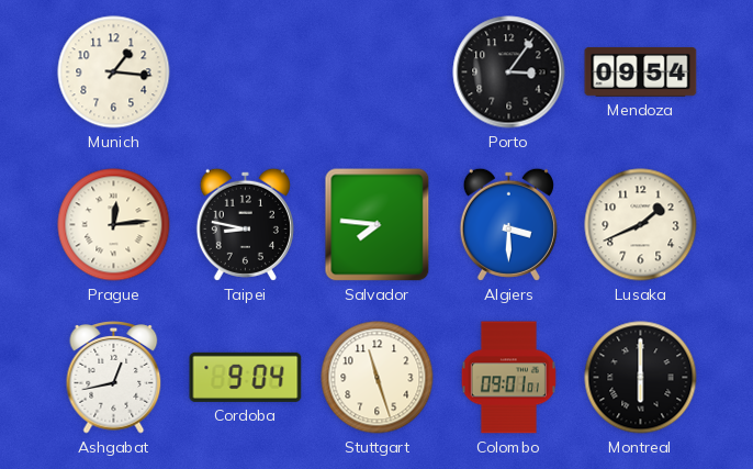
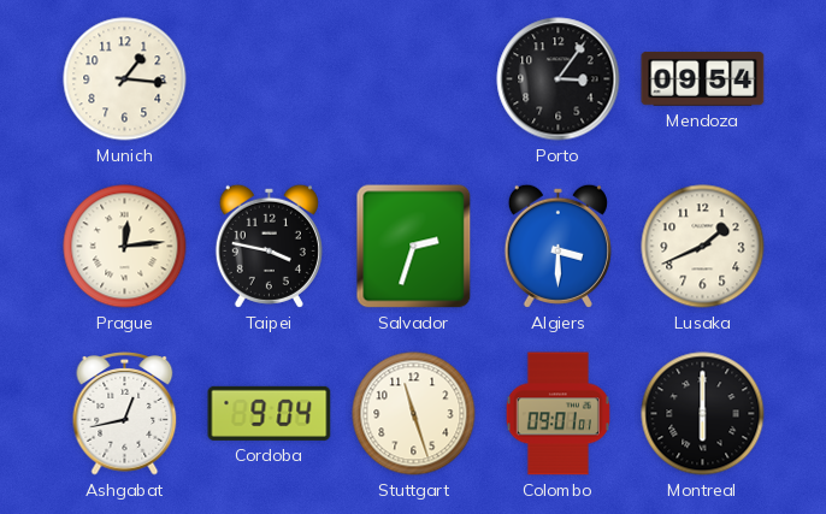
Taipei: 8:47 -> 3:47 (269, 246)
Salvador: 7:46 -> 2:33 (414, 247)
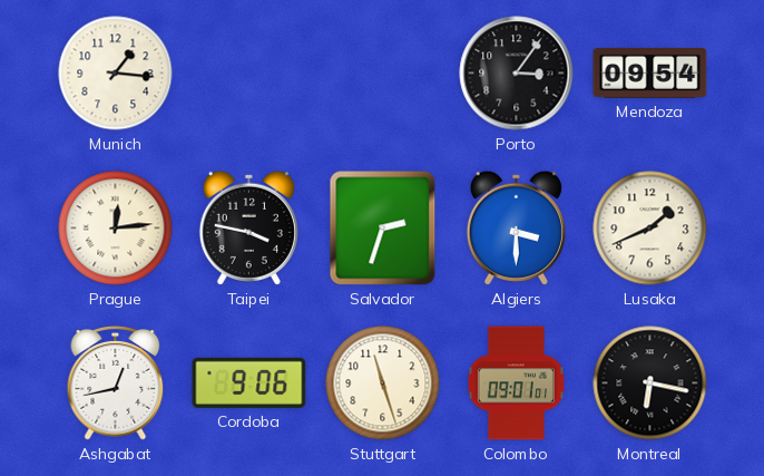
Cordoba: 9:04 -> 9:06 (249, 382)
Montreal: 6:00 -> 6:17 (650, 383)
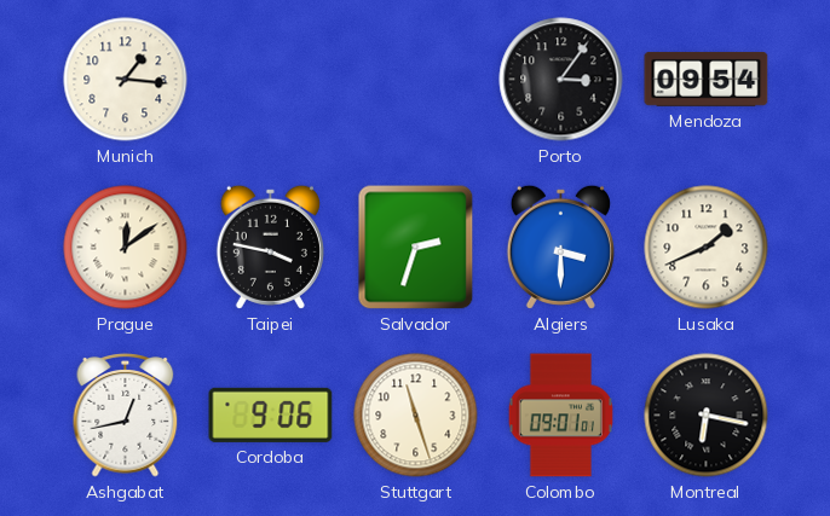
Prague: 12:14 -> 12:09 (126, 248)
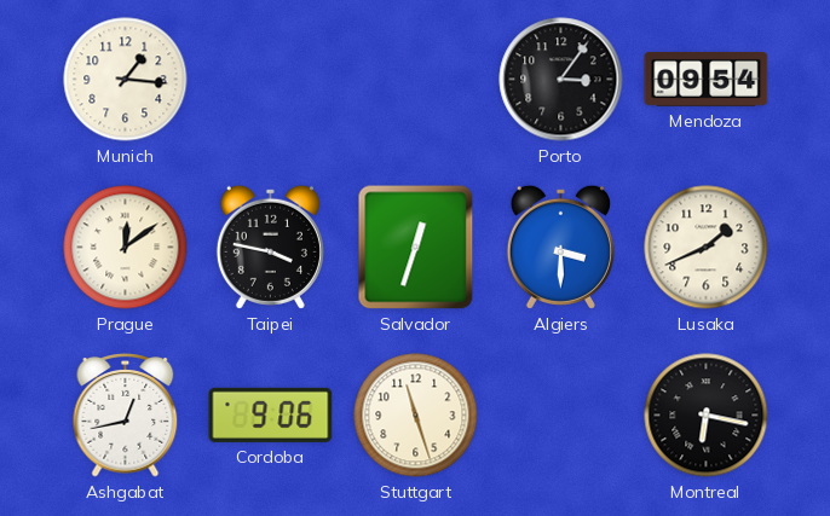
Salvador: 2:33 -> 12:33 (416, 248)
Colombo: 09:01 -> none (560, 416)
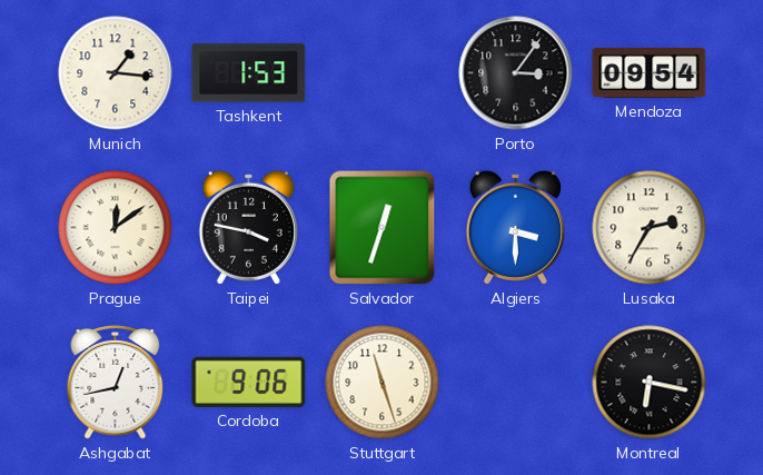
Tashkent: none -> 1:53 (249, 73)
Lusaka: 1:41 -> 2:35 (650, 228)
